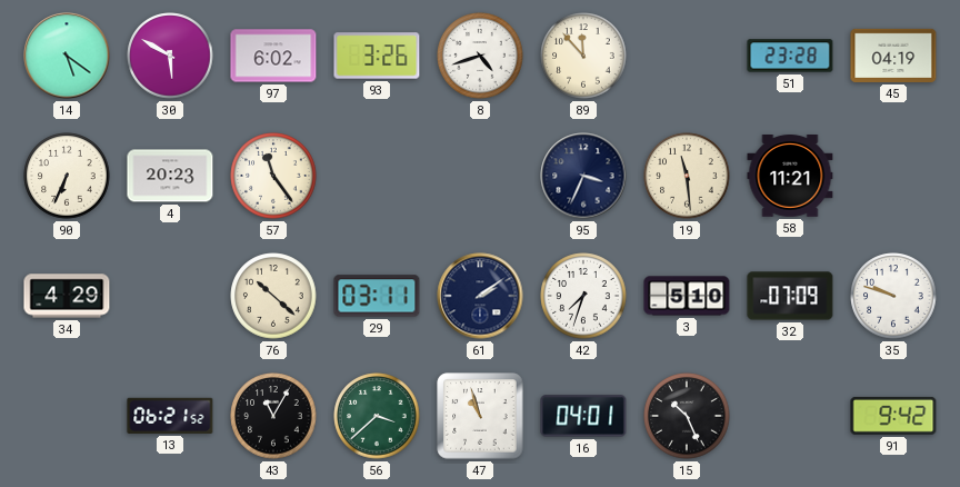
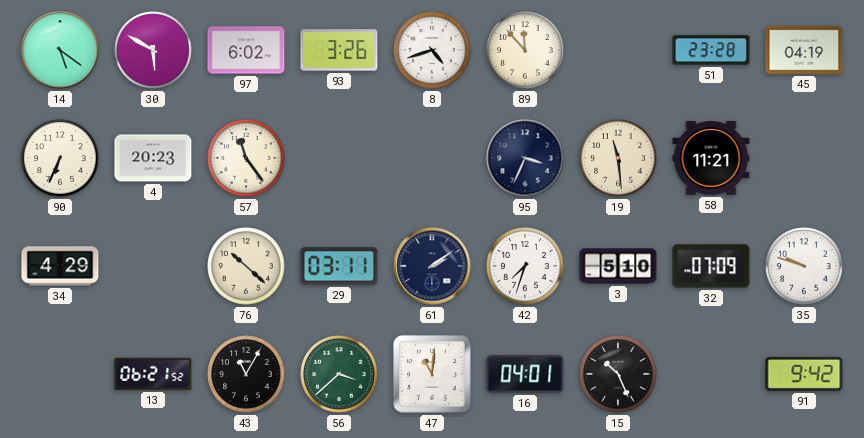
47: 10:57 -> 11:01 (432, 374)
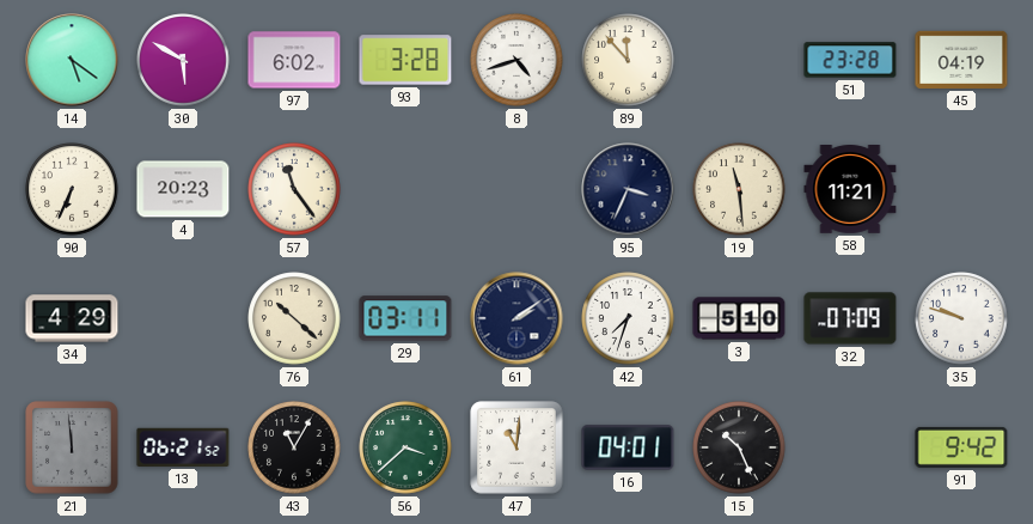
93: 3:26 -> 3:28 (405, 60)
21: none -> 11:59 (72, 447)
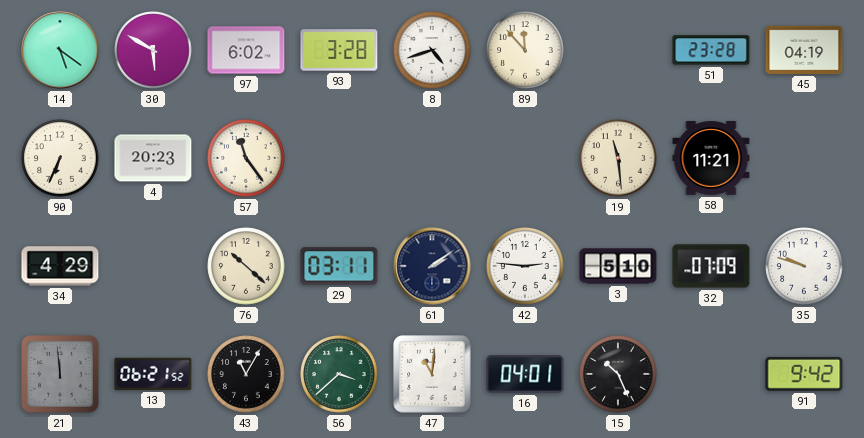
95: 3:34 -> none (628, 189)
42: 7:33 -> 2:46 (525, 266)
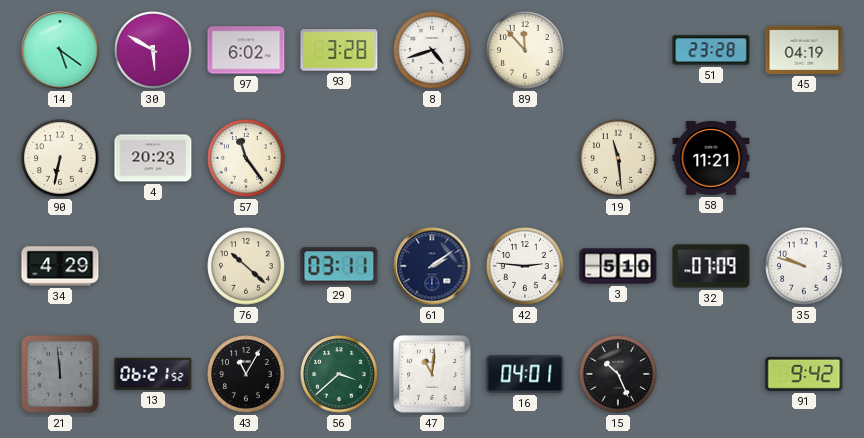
90: 6:34 -> 6:32 (60, 158)
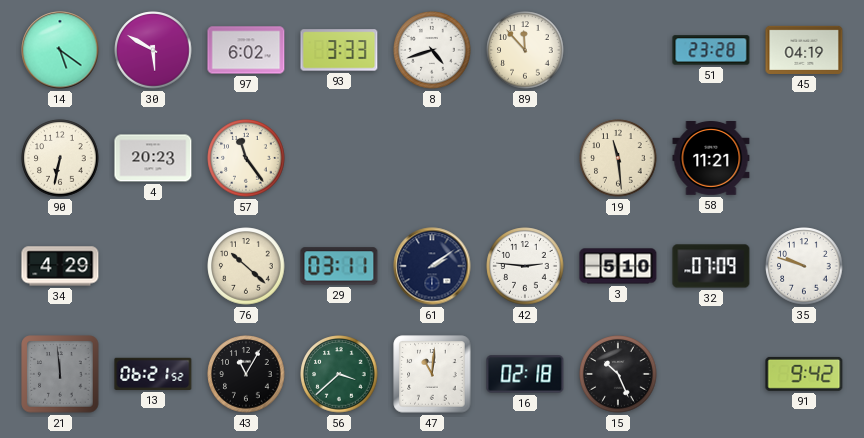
93: 3:28 -> 3:33 (339, 50)
16: 04:01 -> 02:18 (525, 374)
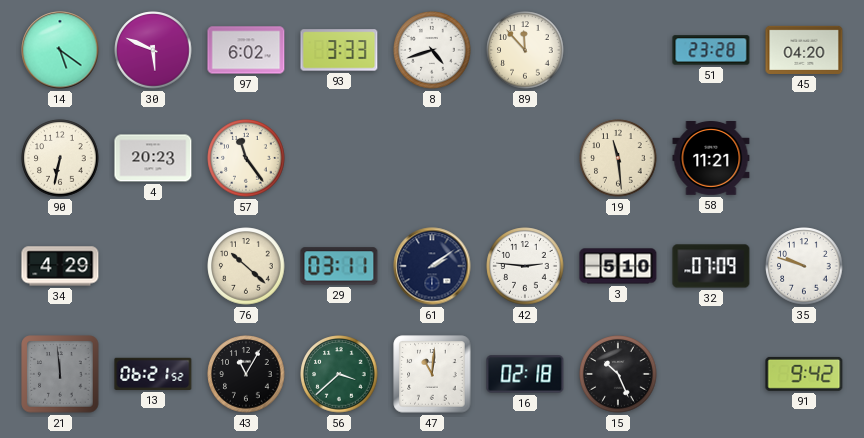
30: 5:50 -> 5:49 (153, 50)
45: 04:19 -> 04:20 (804, 50)
